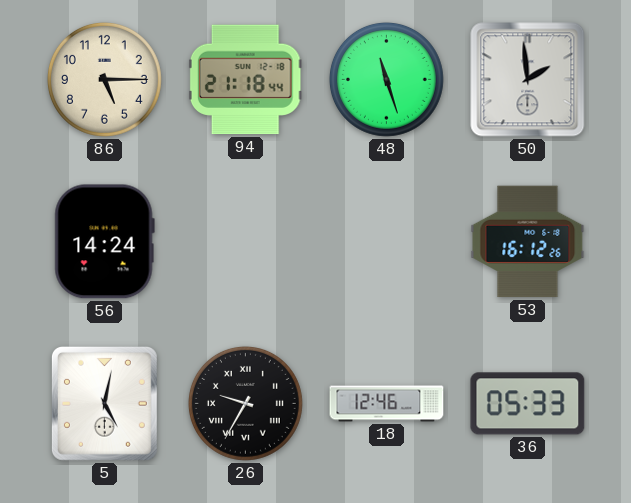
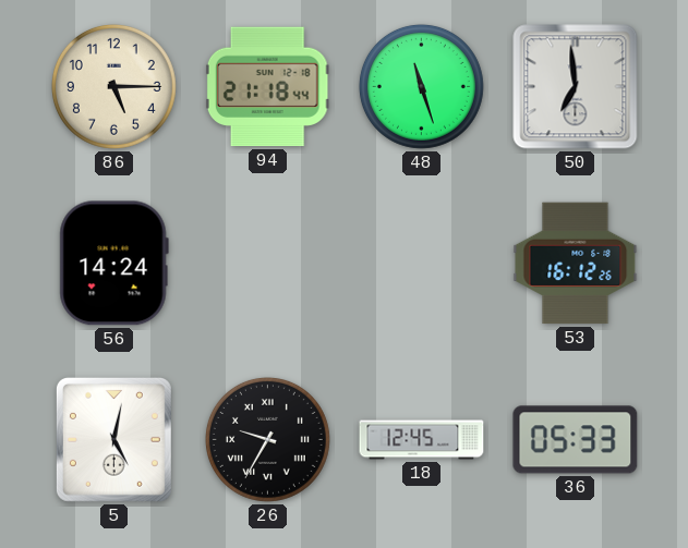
50: 1:59 -> 6:59 (576, 87)
18: 12:46 -> 12:45 (422, 440)
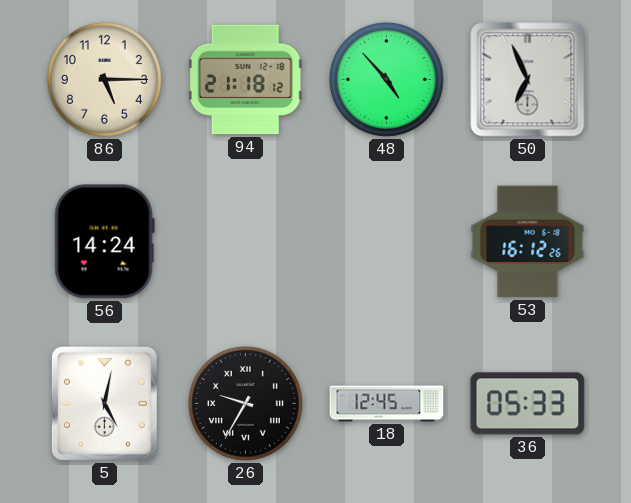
94: 21:18:44 -> 21:18:12 (245, 80)
48: 11:27 -> 4:53 (386, 79)
50: 6:59 -> 6:56 (528, 80)
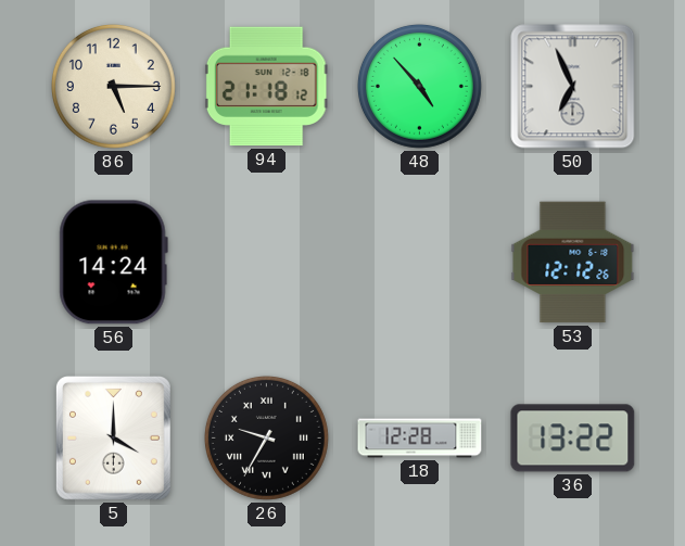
53: 16:12 -> 12:12 (573, 263)
5: 5:02 -> 4:00 (113, 437)
18: 12:45 -> 12:28 (420, 439)
36: 05:33 -> 13:22 (573, 439)
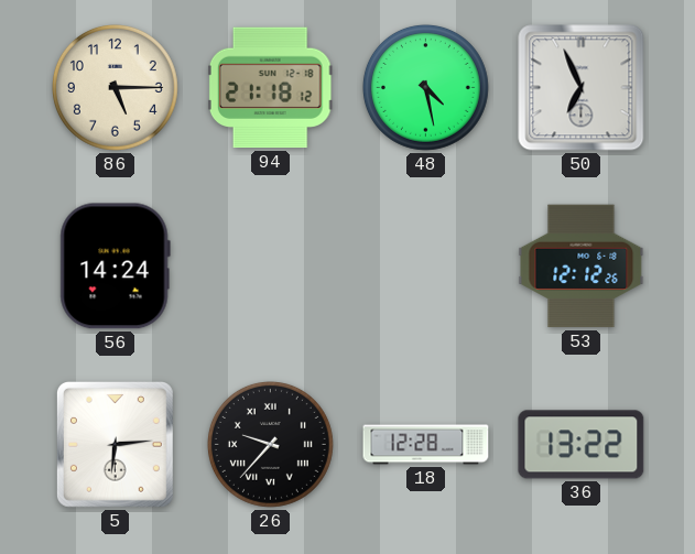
48: 4:53 -> 4:28 (425, 87)
5: 4:00 -> 6:14 (115, 444)
26: 9:35 -> 9:37 (270, 444)
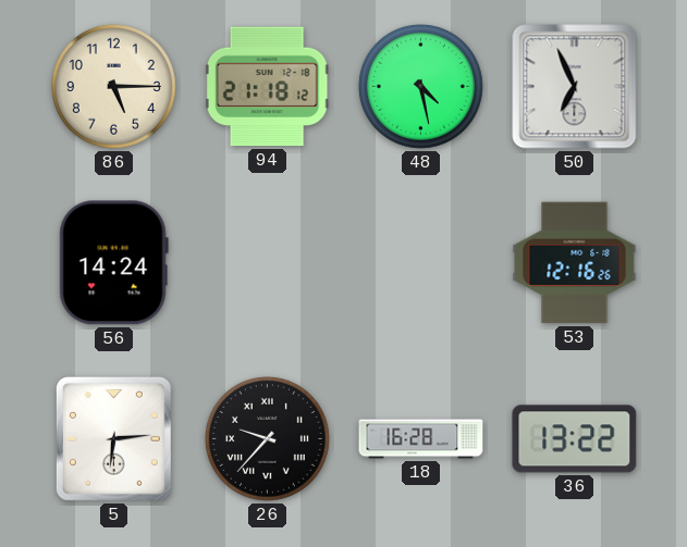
53: 12:12 -> 12:16 (575, 263)
18: 12:28 -> 16:28 (421, 439)
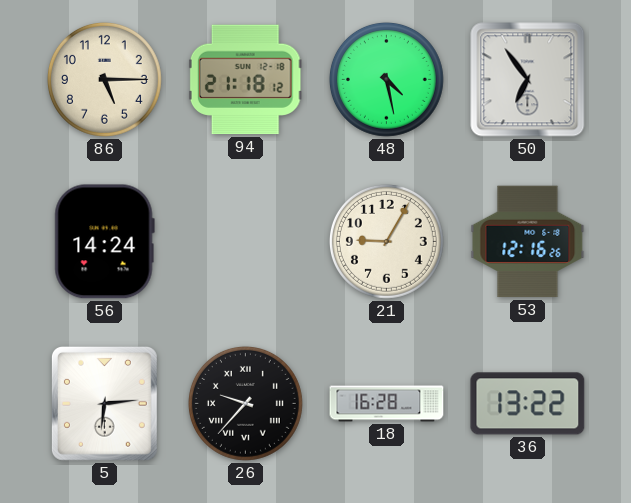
50: 6:56 -> 6:54 (528, 80)
21: none -> 9:05 (386, 241)
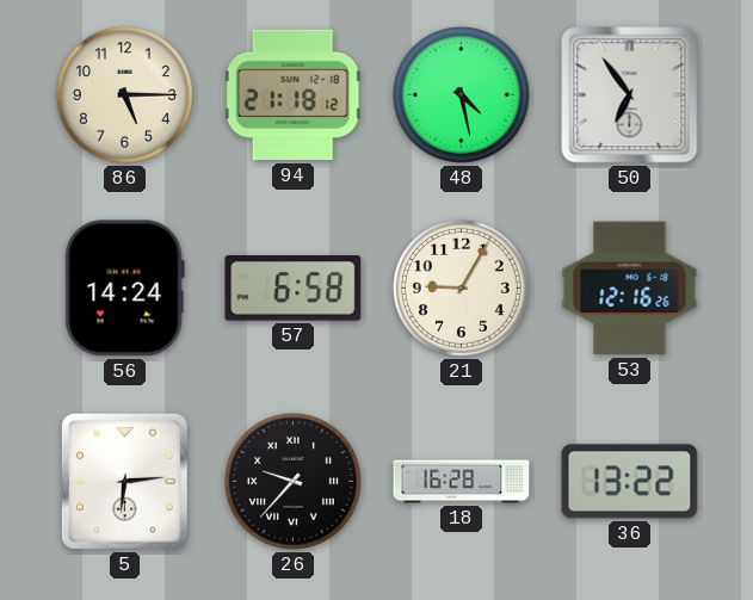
57: none -> 6:58 (294, 289)
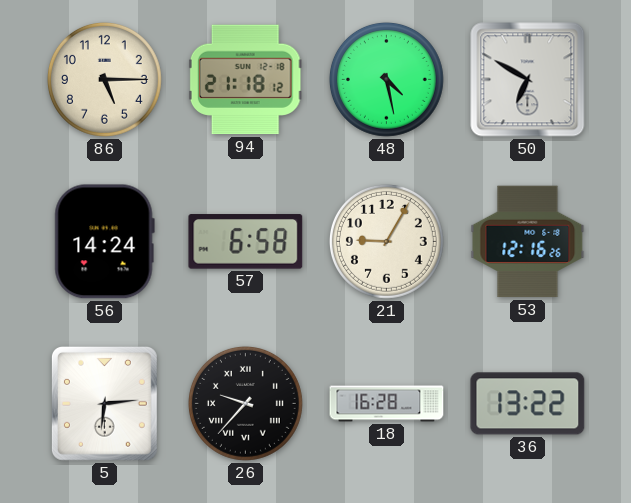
50: 6:54 -> 6:50 (528, 80)
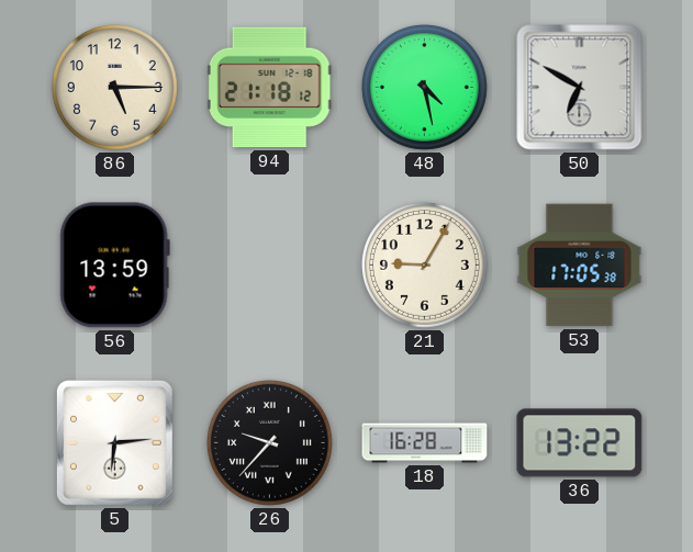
56: 14:24 -> 13:59 (114, 266)
57: 6:58 -> none (246, 242)
53: 12:16 -> 17:05 (580, 266)
